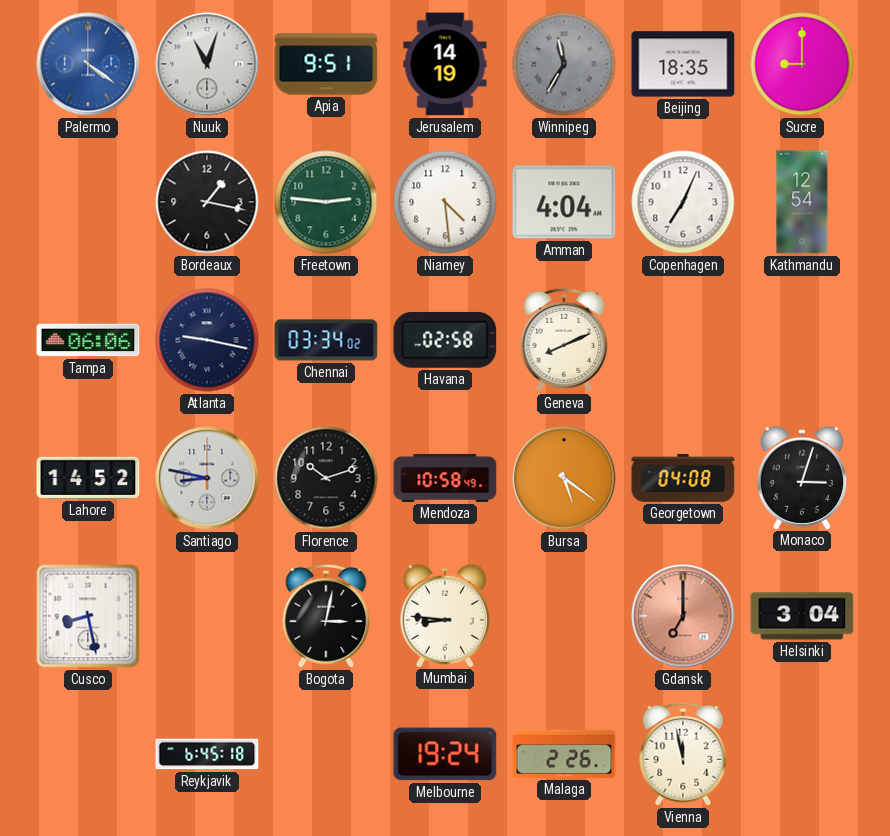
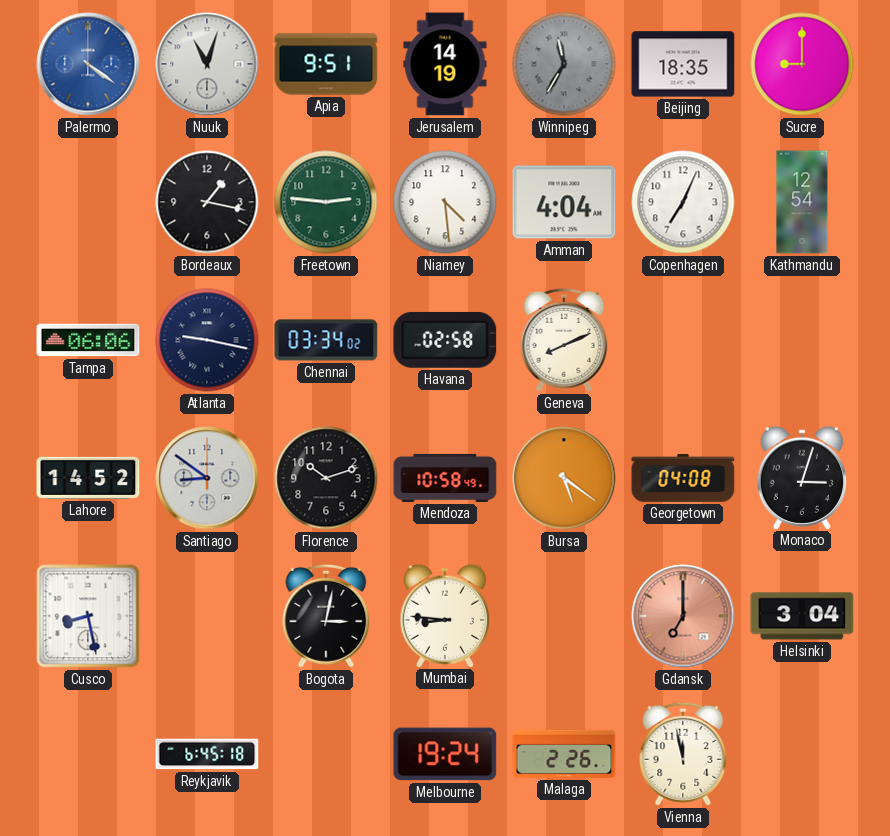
Santiago: 8:47 -> 8:51 (207, 478)
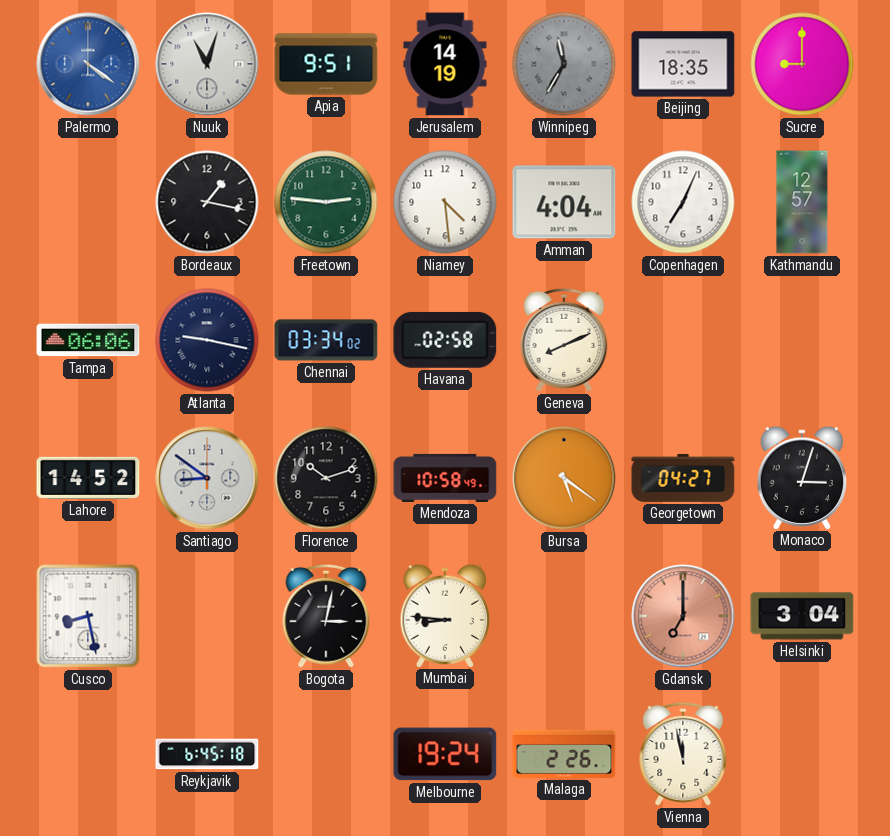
Kathmandu: 12:54 -> 12:57 (802, 202)
Georgetown: 04:08 -> 04:27 (683, 478)
